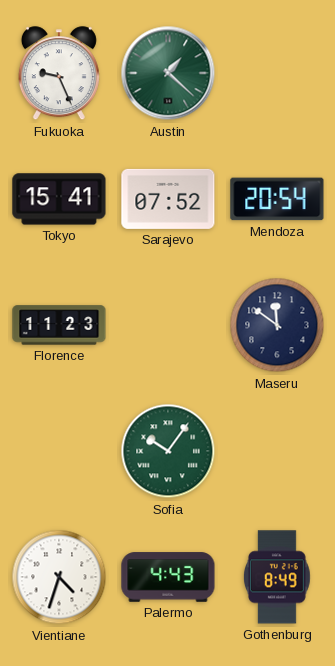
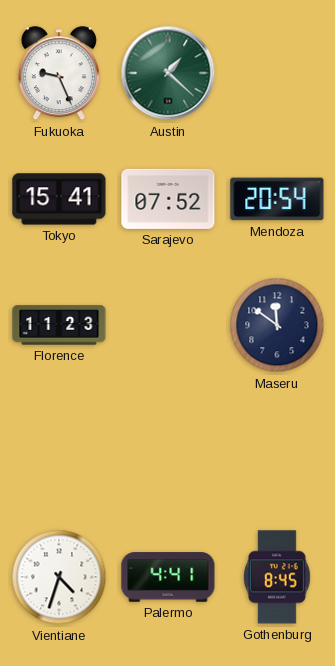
Sofia: 10:06 -> none (168, 451)
Palermo: 4:43 -> 4:41 (168, 577)
Gothenburg: 8:49 -> 8:45 (277, 577)
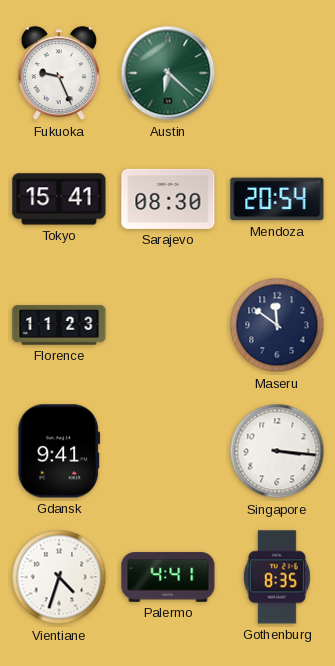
Austin: 1:22 -> 6:22 (168, 73)
Sarajevo: 07:52 -> 08:30 (168, 199)
Gdansk: none -> 9:41 (59, 451)
Singapore: none -> 3:16 (277, 451)
Gothenburg: 8:45 -> 8:35 (277, 577)
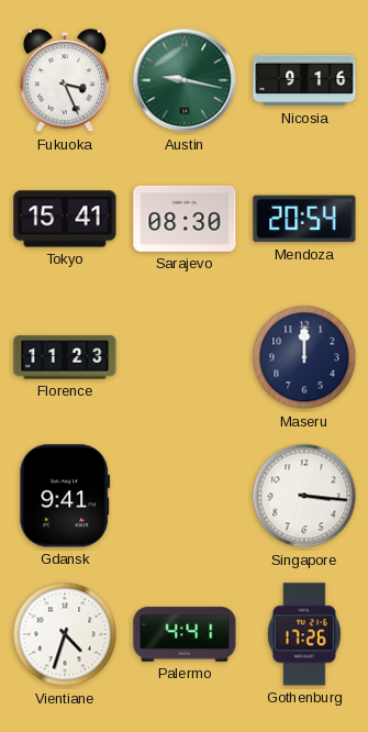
Fukuoka: 9:26 -> 3:26 (65, 81)
Austin: 6:22 -> 9:17 (185, 80)
Nicosia: none -> 9:16 (304, 80)
Maseru: 11:51 -> 12:00 (304, 357)
Gothenburg: 8:35 -> 17:26 (304, 634)
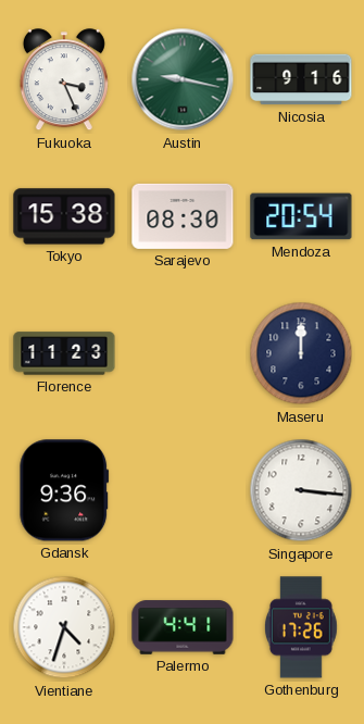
Tokyo: 15:41 -> 15:38 (64, 216)
Gdansk: 9:41 -> 9:36 (64, 490)
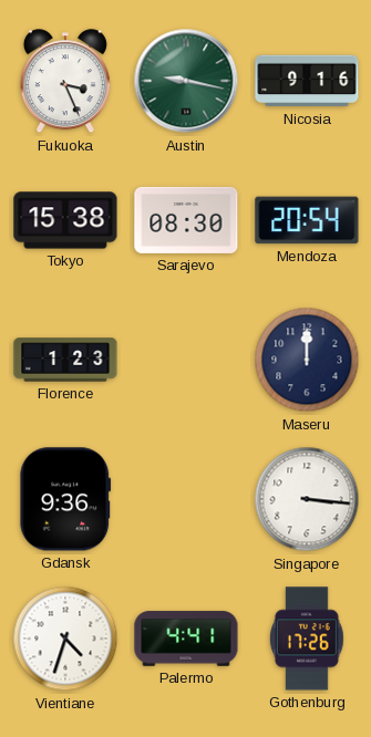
Florence: 11:23 -> 1:23 (65, 360)
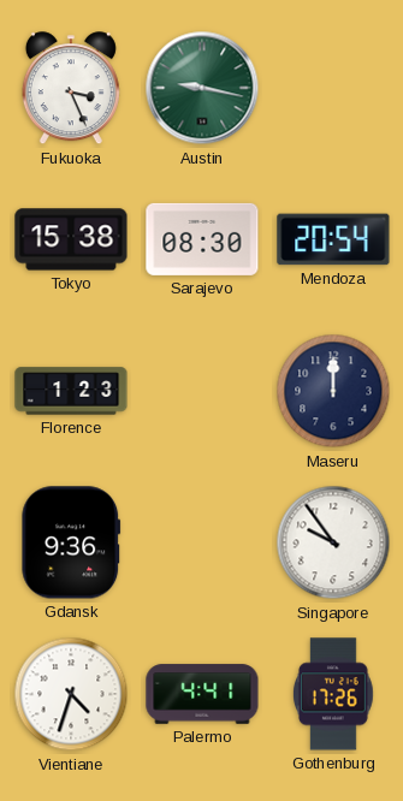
Nicosia: 9:16 -> none (307, 81)
Singapore: 3:16 -> 9:54 (333, 542)
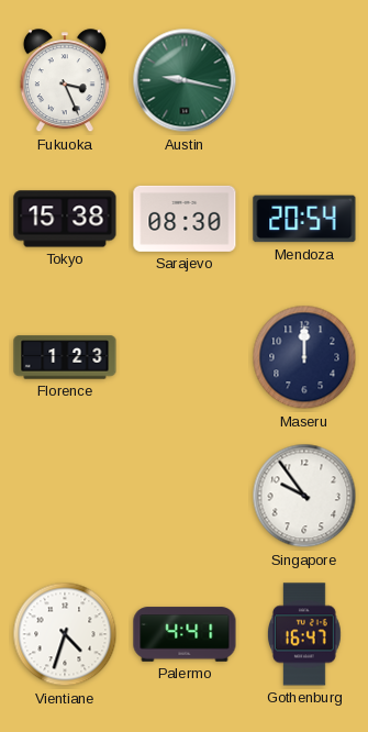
Gdansk: 9:36 -> none (71, 542)
Gothenburg: 17:26 -> 16:47 (304, 634)
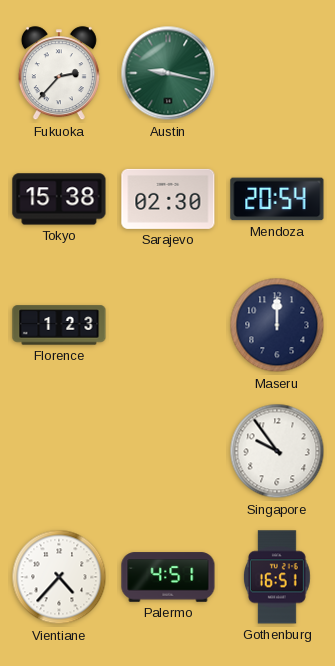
Fukuoka: 3:26 -> 2:37 (59, 74)
Sarajevo: 08:30 -> 02:30 (168, 199)
Vientiane: 4:33 -> 4:37 (59, 577)
Palermo: 4:41 -> 4:51 (168, 577)
Gothenburg: 16:47 -> 16:51 (277, 577)
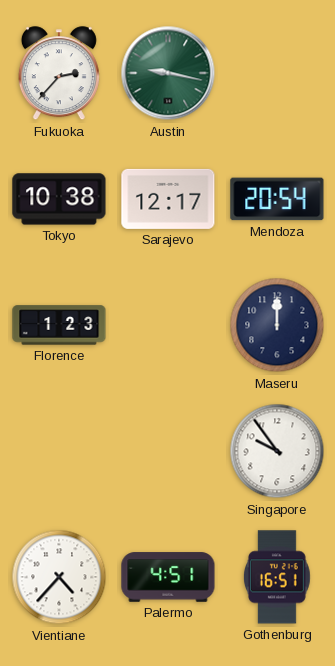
Tokyo: 15:38 -> 10:38 (59, 199)
Sarajevo: 02:30 -> 12:17 (168, 199)
